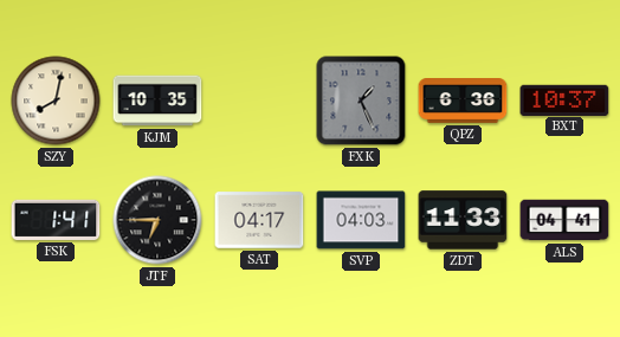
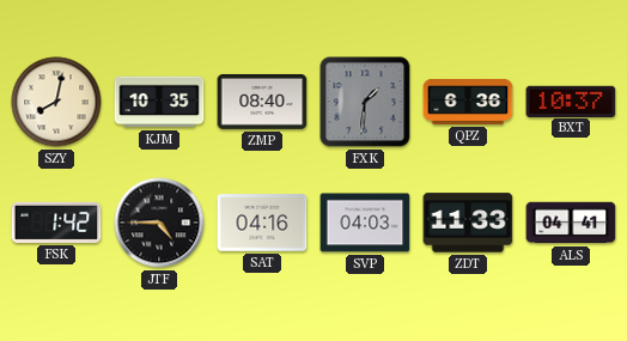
ZMP: none -> 08:40 (262, 102)
FXK: 1:26 -> 1:31 (365, 102)
FSK: 1:41 -> 1:42 (56, 223)
JTF: 6:45 -> 4:45 (159, 223)
SAT: 04:17 -> 04:16 (262, 223)
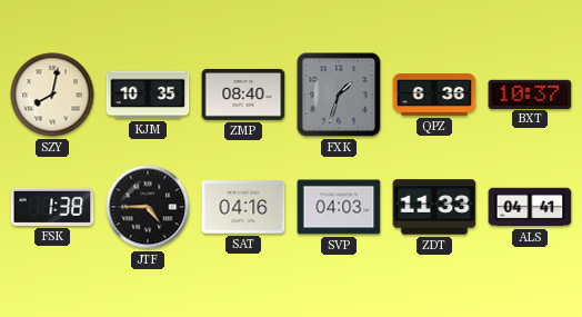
FXK: 1:31 -> 1:33 (339, 95)
FSK: 1:42 -> 1:38 (52, 207)
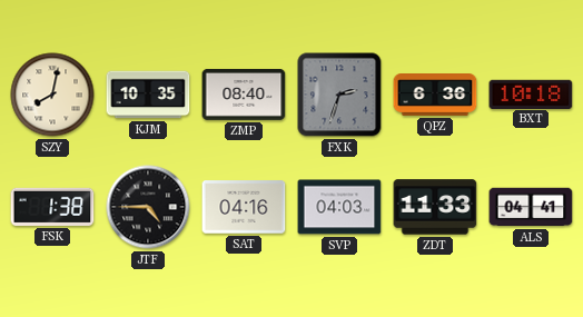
FXK: 1:33 -> 2:33 (339, 95)
BXT: 10:37 -> 10:18 (531, 93)
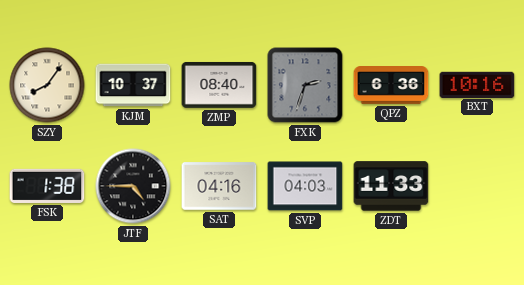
SZY: 8:02 -> 8:06 (47, 85)
KJM: 10:35 -> 10:37 (133, 85)
BXT: 10:18 -> 10:16 (477, 84)
ALS: 04:41 -> none (531, 207)
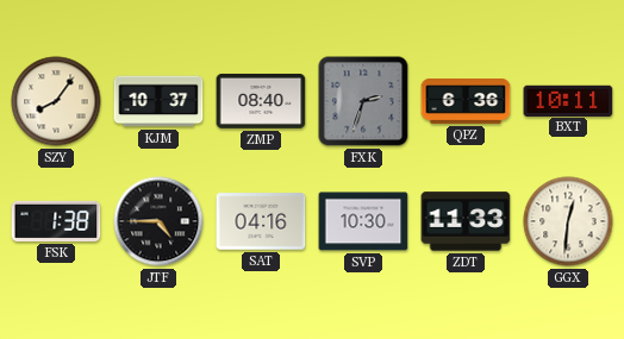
BXT: 10:16 -> 10:11 (568, 100)
SVP: 04:03 -> 10:30 (363, 221)
GGX: none -> 12:31 (568, 221)
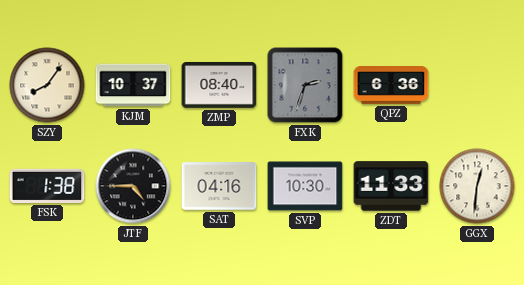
BXT: 10:11 -> none (568, 100)
